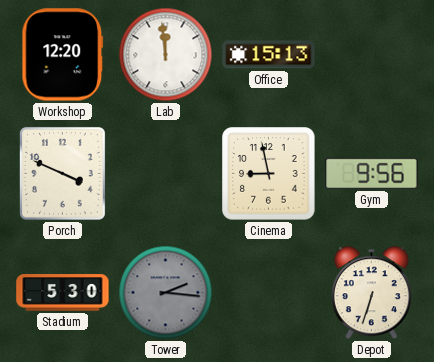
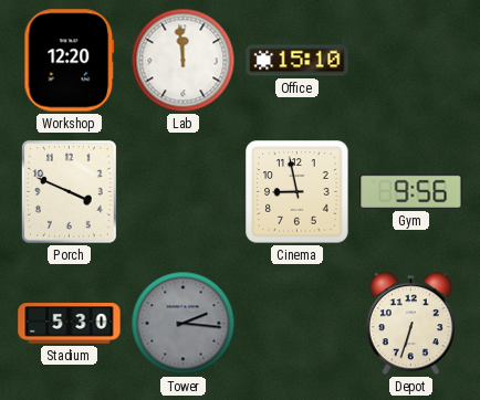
Office: 15:13 -> 15:10 (298, 61)
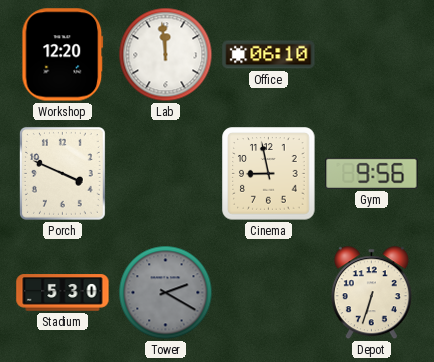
Office: 15:10 -> 06:10 (269, 55)
Tower: 2:16 -> 2:20 (166, 293)
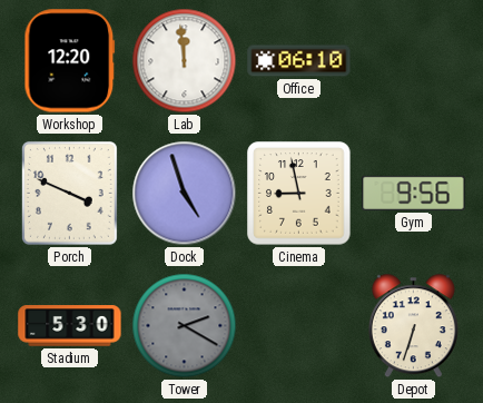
Dock: none -> 4:57 (185, 194)
